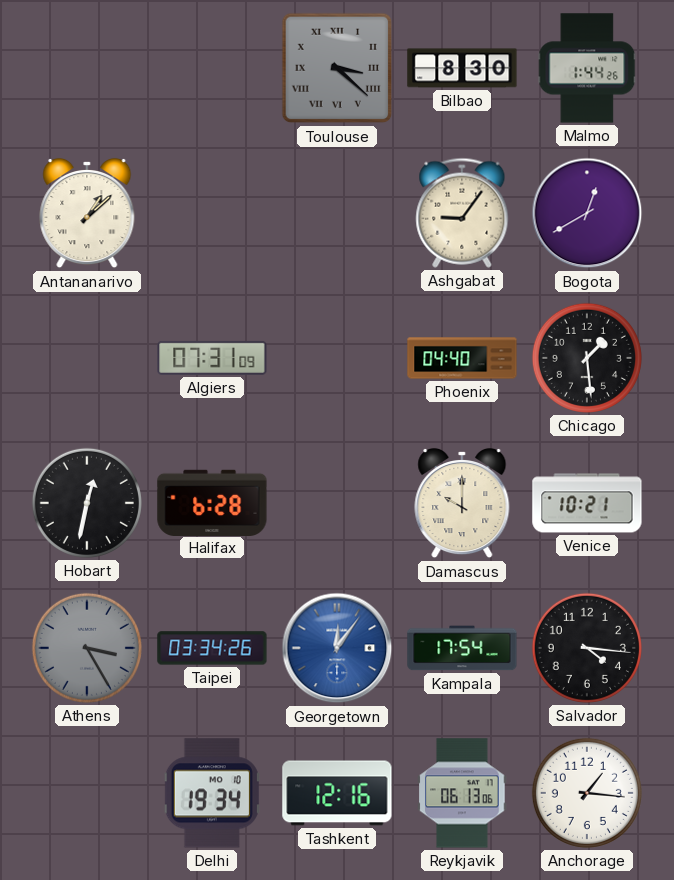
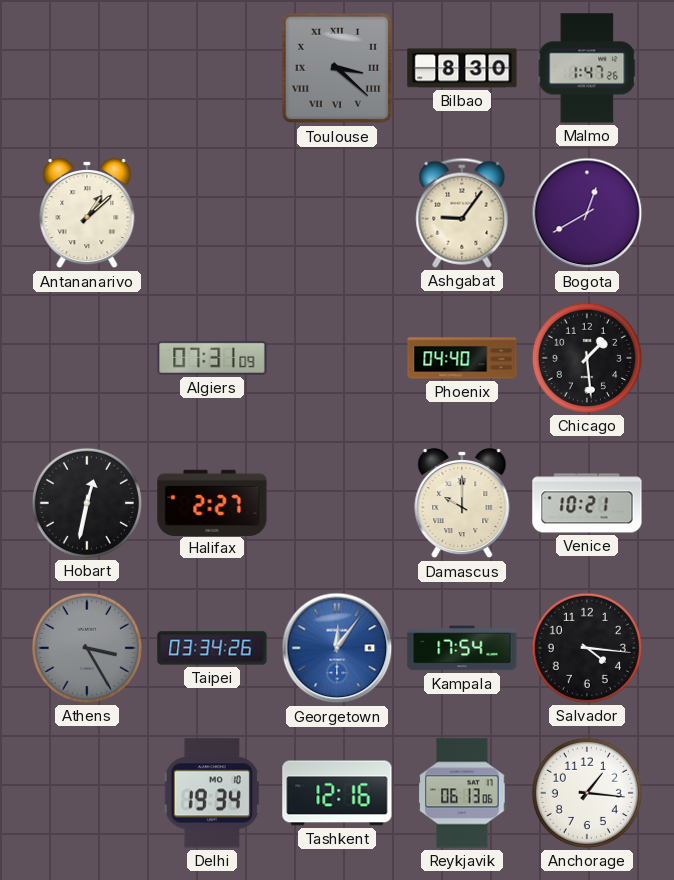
Malmo: 1:44 -> 1:47 (587, 68)
Halifax: 6:28 -> 2:27 (212, 502)
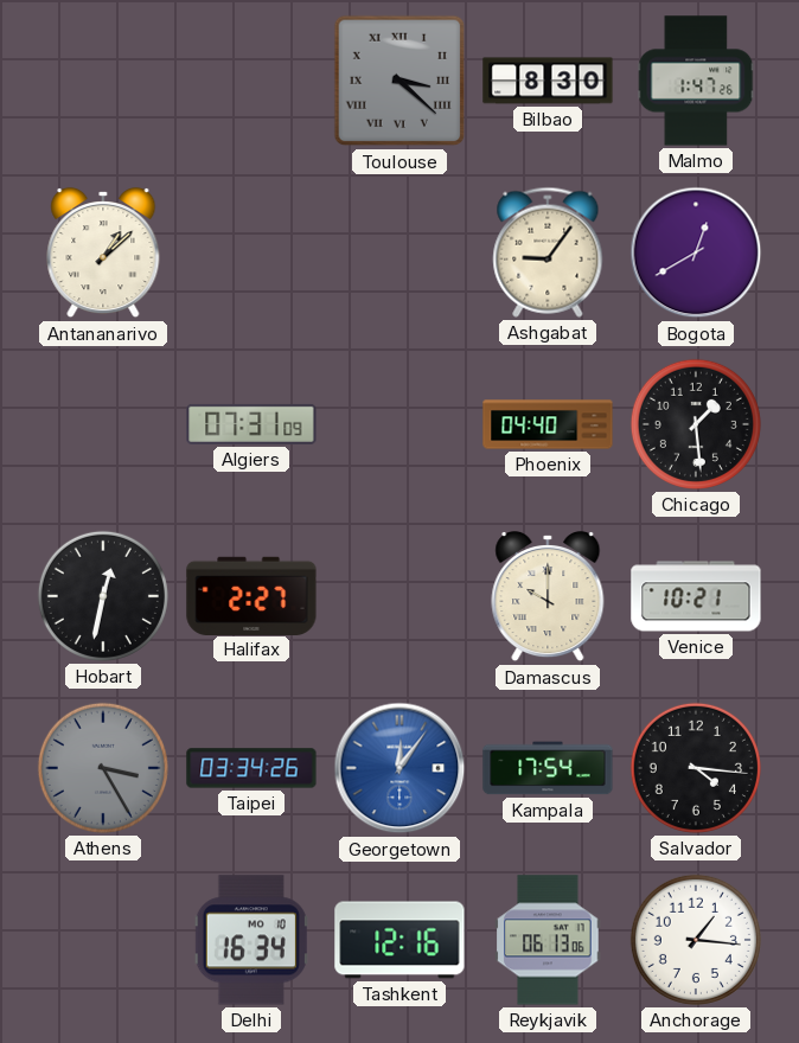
Delhi: 19:34 -> 16:34 (251, 940)
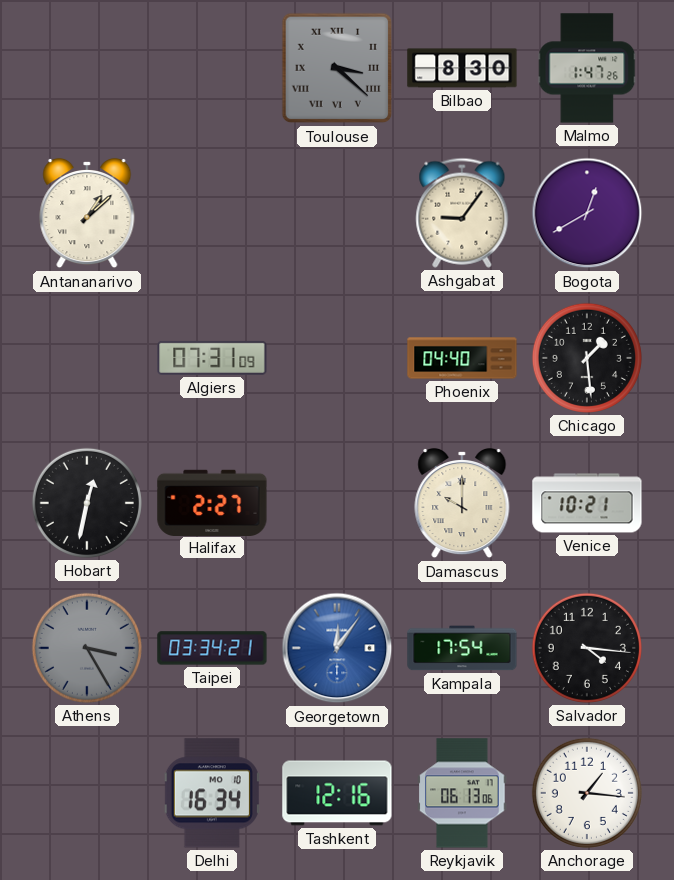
Taipei: 03:34:26 -> 03:34:21 (212, 648)
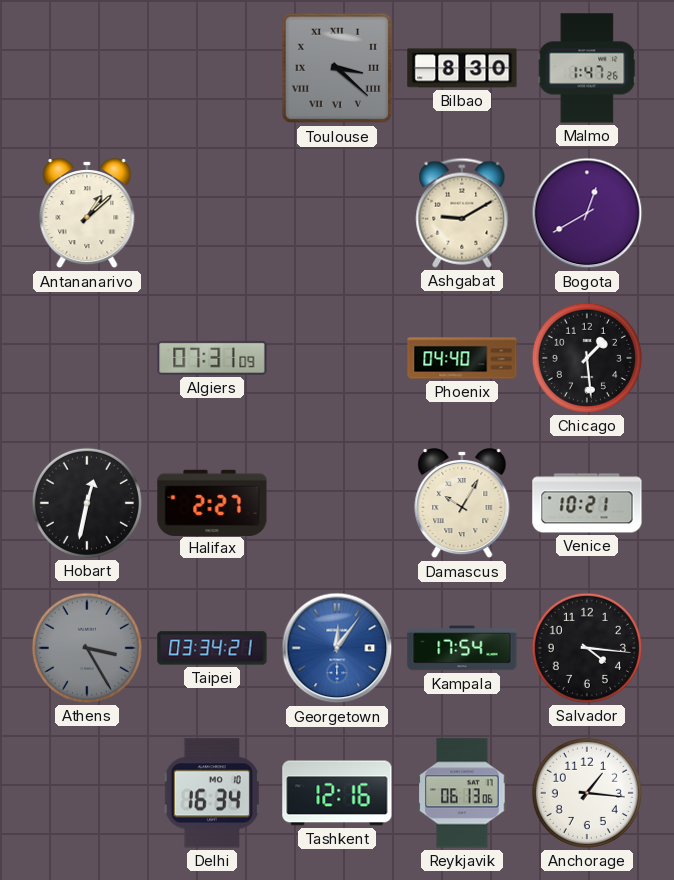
Ashgabat: 9:06 -> 9:10 (462, 213)
Damascus: 10:00 -> 10:05 (462, 503)
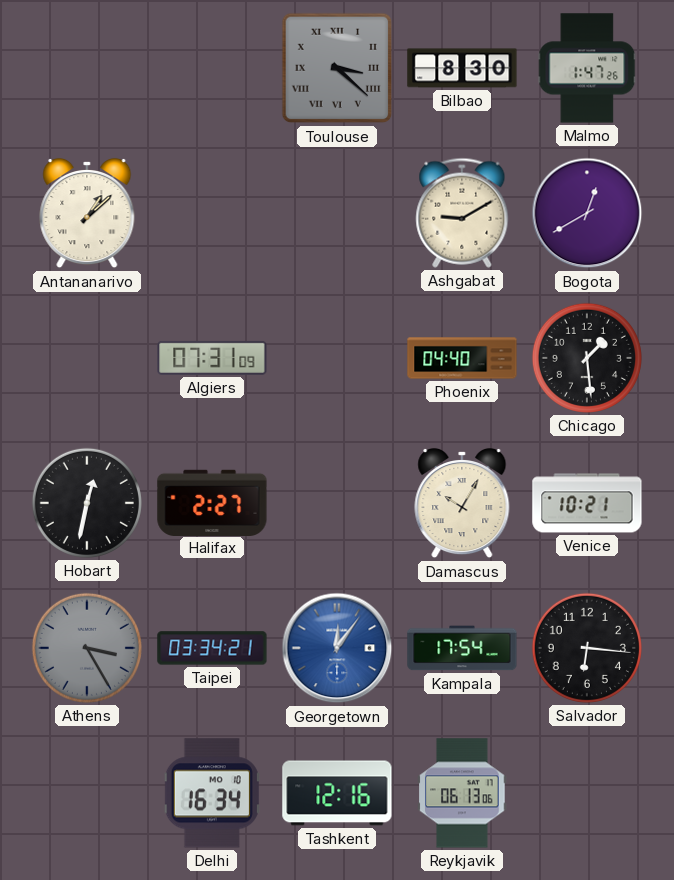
Salvador: 4:16 -> 6:16 (587, 648)
Anchorage: 1:16 -> none (587, 793)
